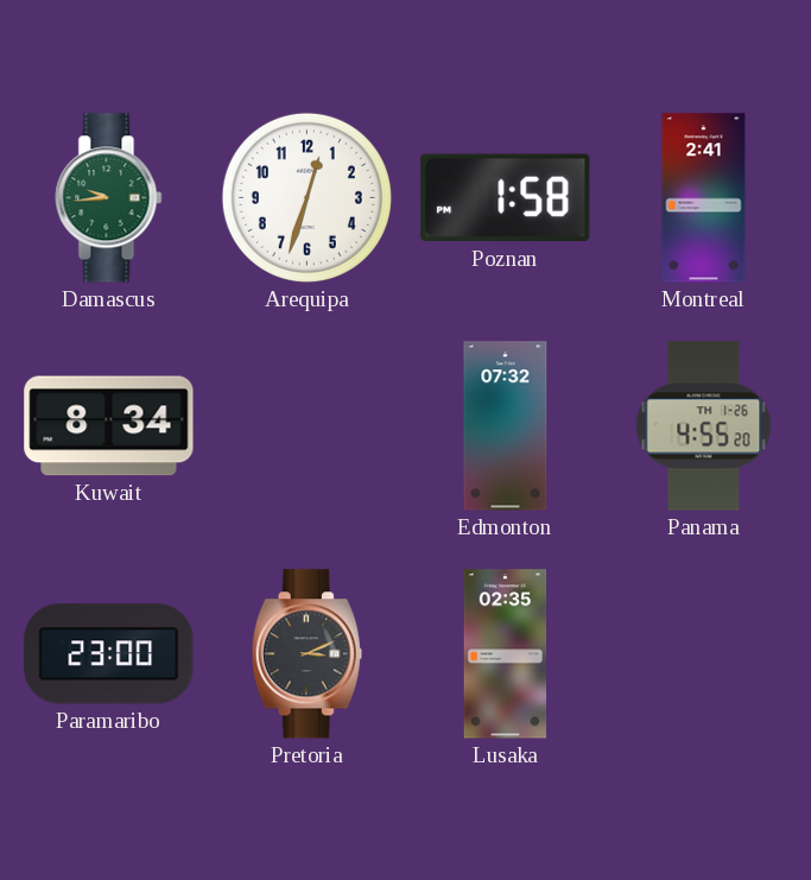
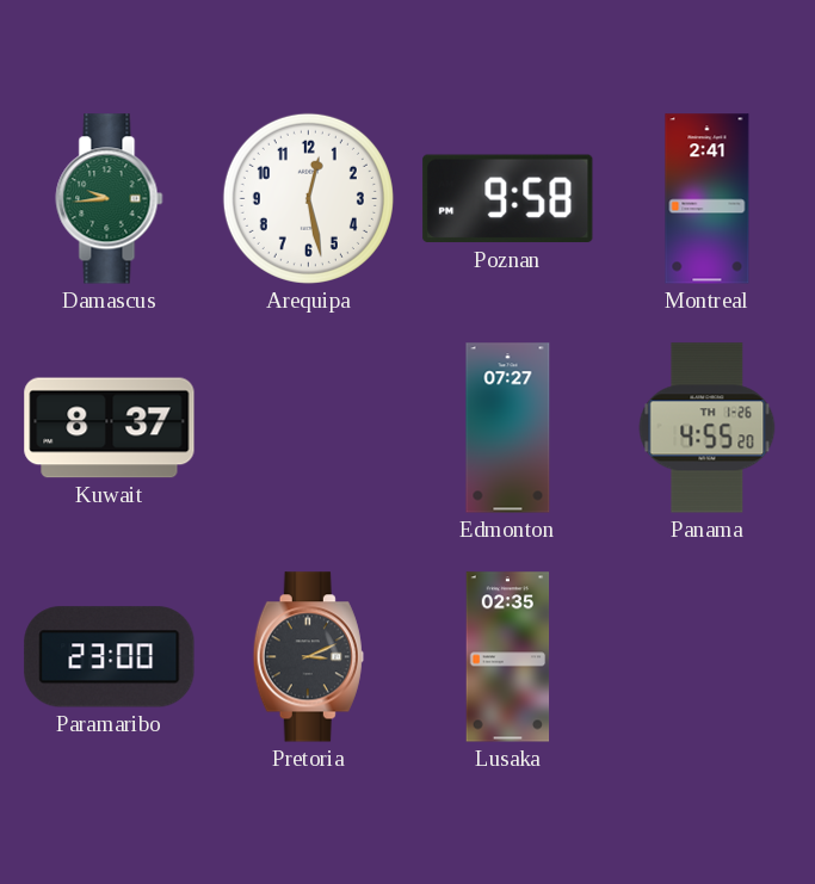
Arequipa: 12:33 -> 12:28 (308, 198)
Poznan: 1:58 -> 9:58 (508, 199)
Kuwait: 8:34 -> 8:37 (110, 428)
Edmonton: 07:32 -> 07:27 (508, 428)
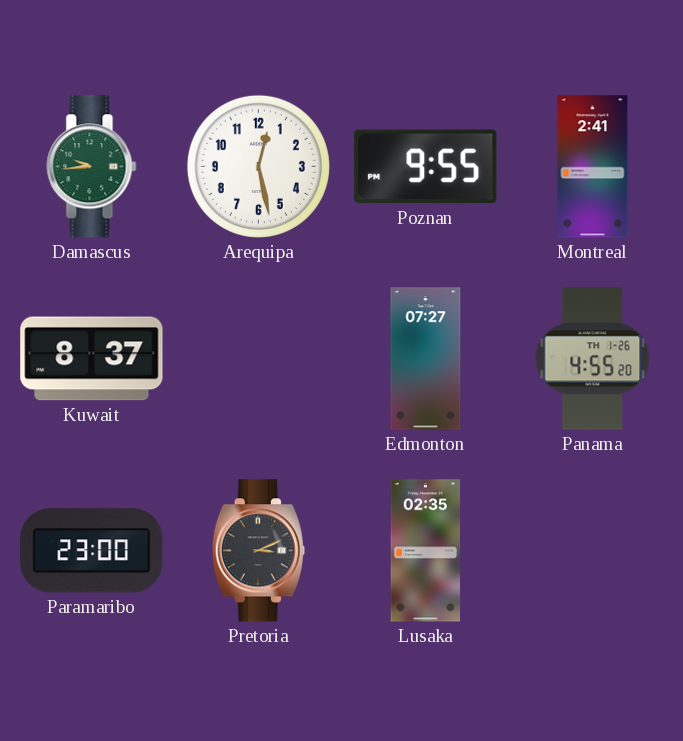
Poznan: 9:58 -> 9:55 (426, 167)
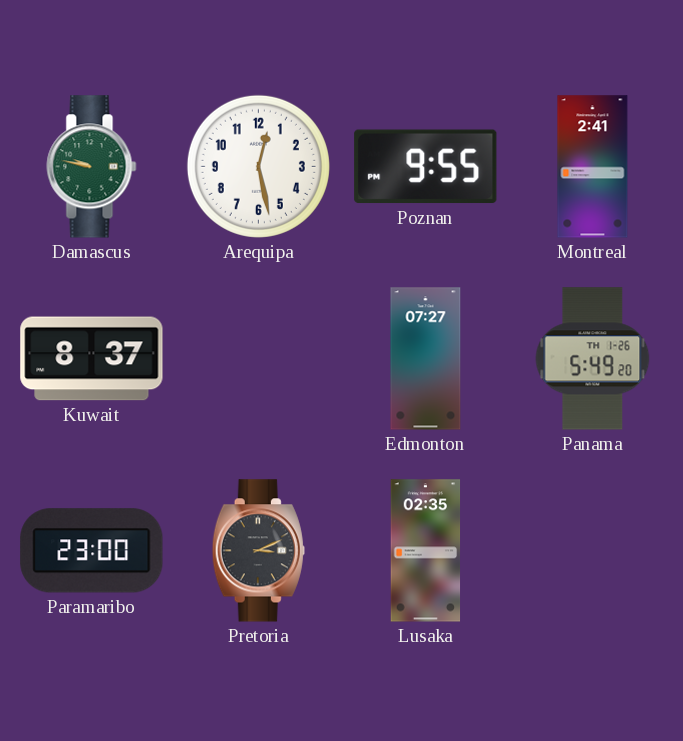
Damascus: 9:44 -> 9:47 (92, 167)
Panama: 4:55 -> 5:49 (593, 359)
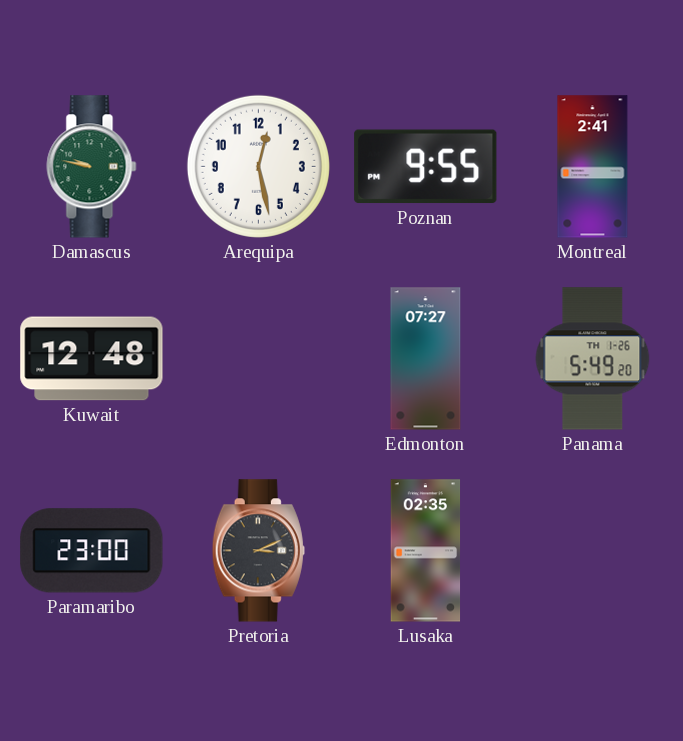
Kuwait: 8:37 -> 12:48 (92, 359)
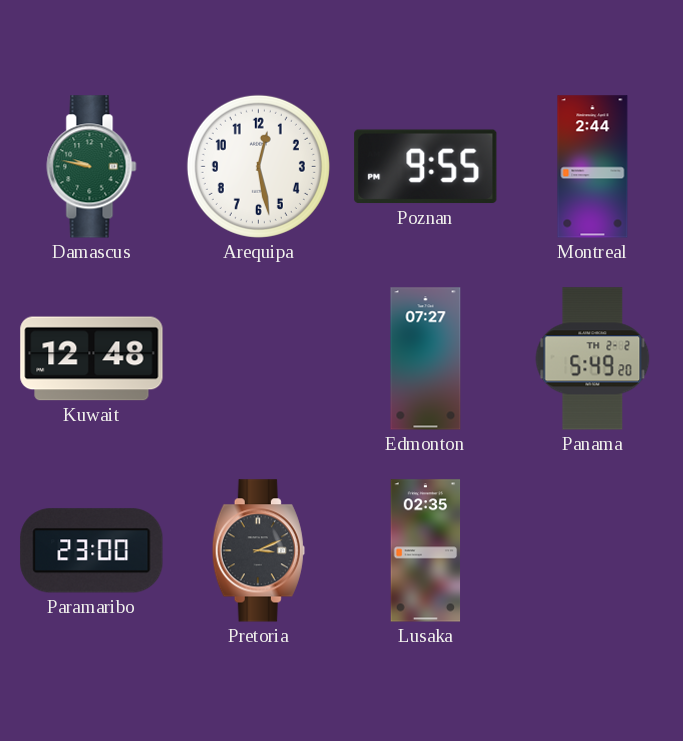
Montreal: 2:41 -> 2:44 (593, 167)
Panama date: TH 1-26 -> TH 2-2 (593, 359)
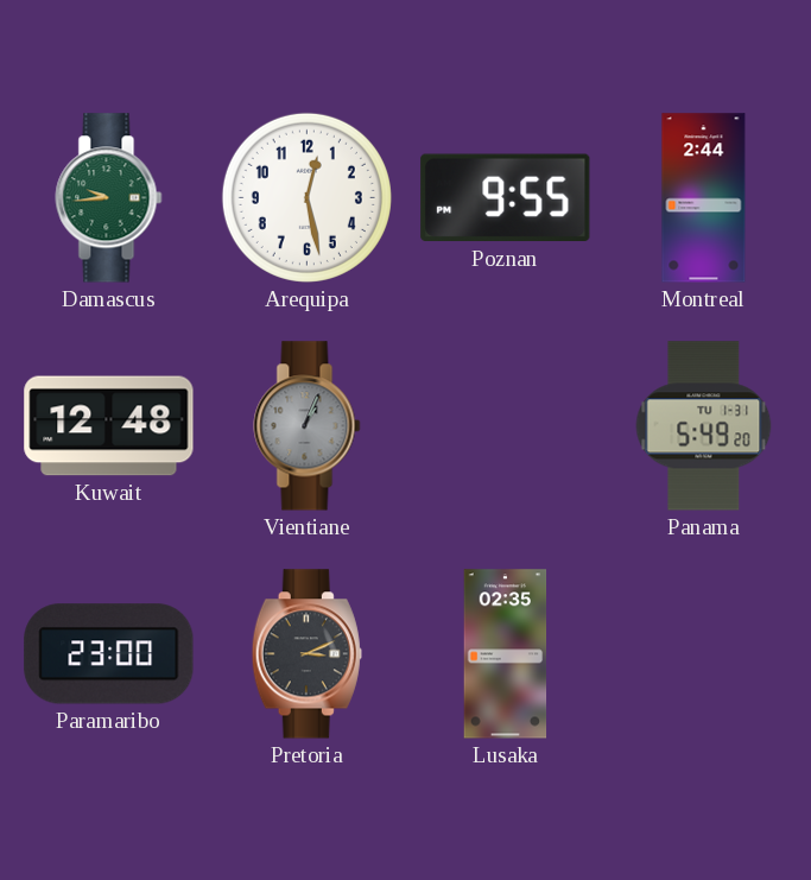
Damascus: 9:47 -> 9:44 (109, 198)
Vientiane: none -> 1:04 (308, 426)
Edmonton: 07:27 -> none (426, 359)
Panama date: TH 2-2 -> TU 1-31 (704, 426)
